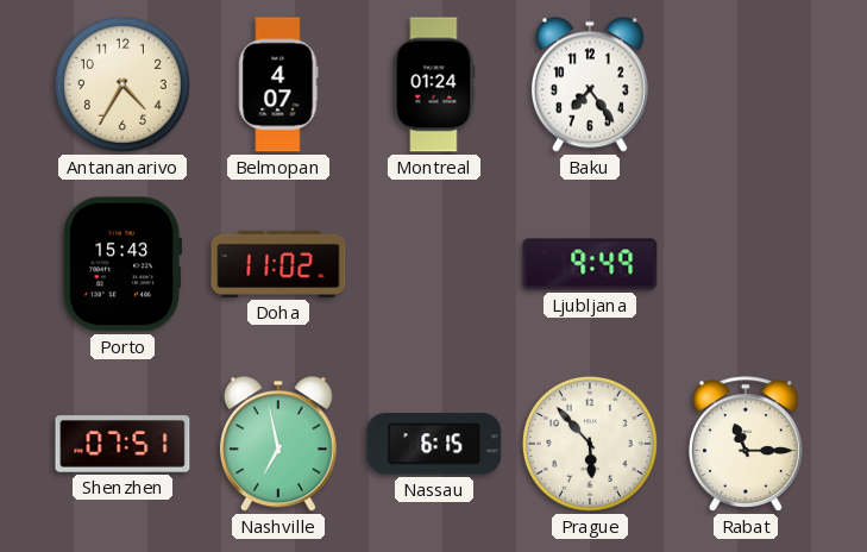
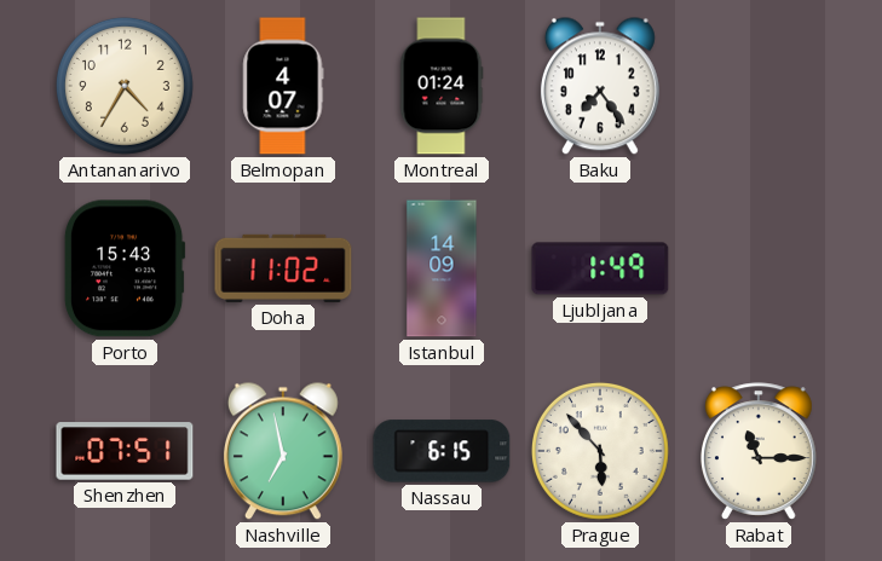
Istanbul: none -> 14:09 (442, 268)
Ljubljana: 9:49 -> 1:49 (600, 268)
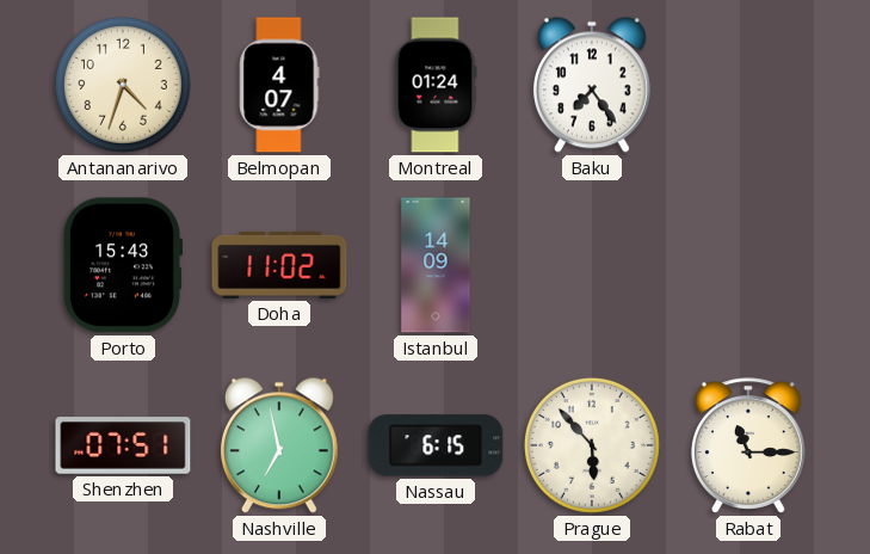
Antananarivo: 4:35 -> 4:33 (123, 85)
Ljubljana: 1:49 -> none (600, 268)
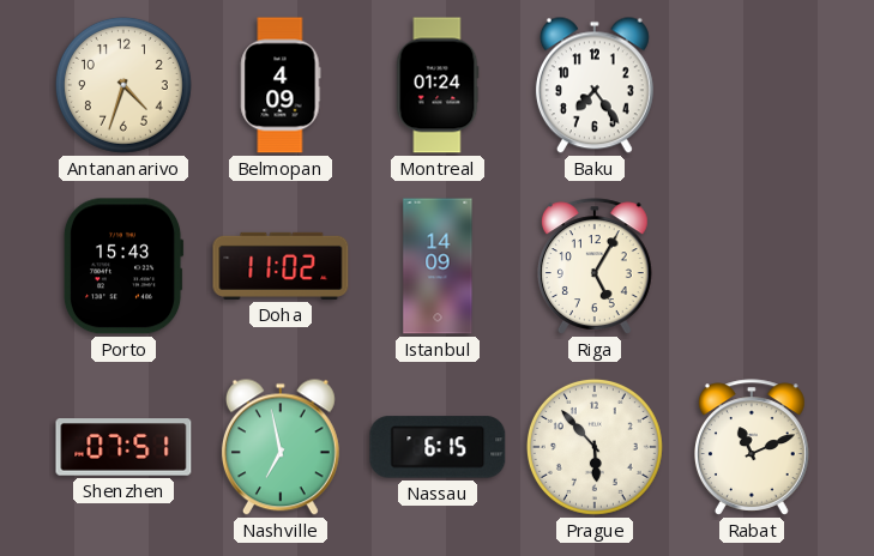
Belmopan: 4:07 -> 4:09 (281, 85)
Riga: none -> 5:05 (595, 266)
Rabat: 11:15 -> 11:11 (752, 447)
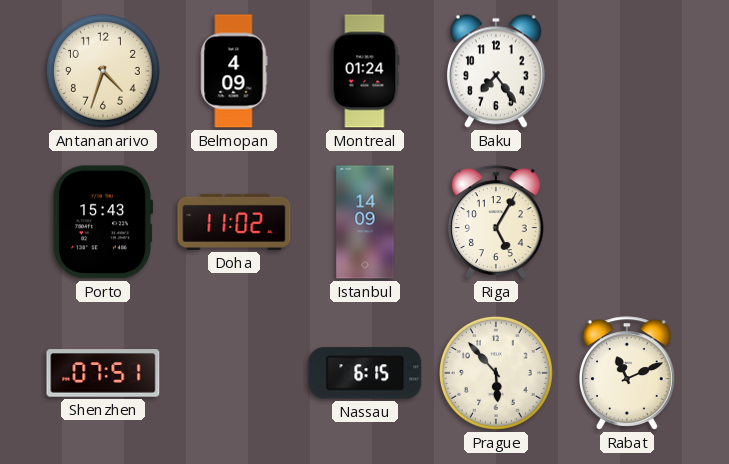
Nashville: 6:58 -> none (281, 447)
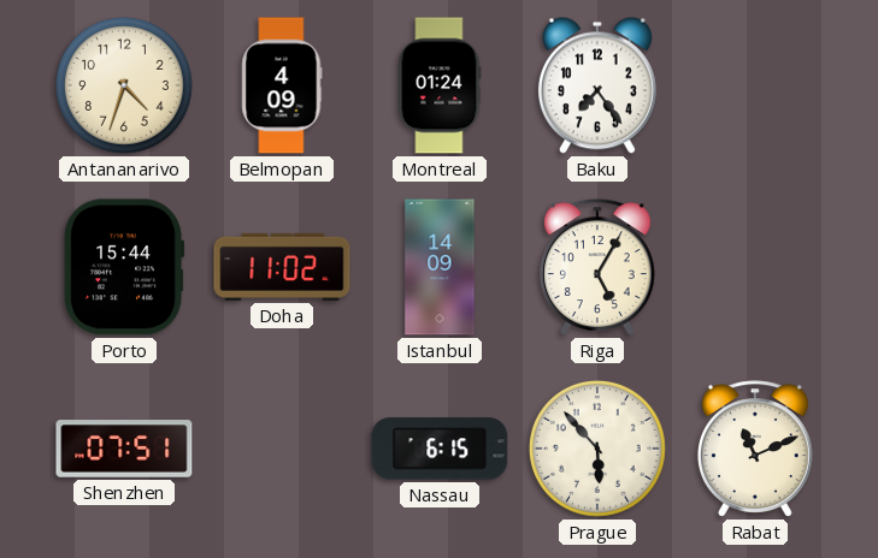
Porto: 15:43 -> 15:44 (124, 267)
